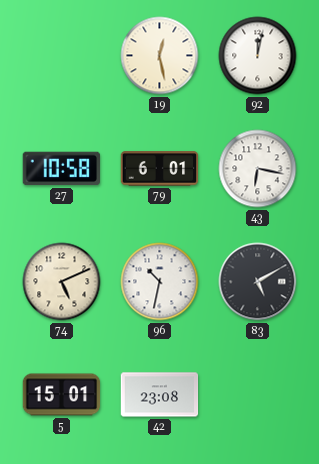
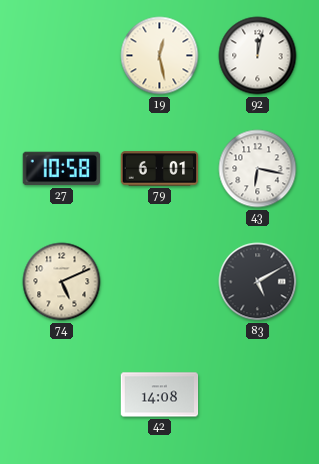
96: 10:32 -> none (160, 282)
5: 15:01 -> none (62, 395)
42: 23:08 -> 14:08 (160, 395)
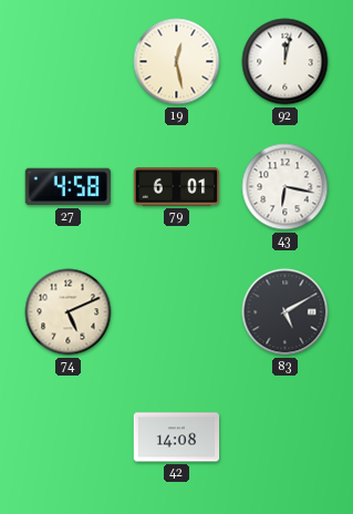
27: 10:58 -> 4:58 (68, 187)
